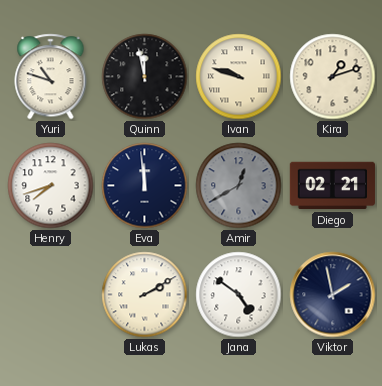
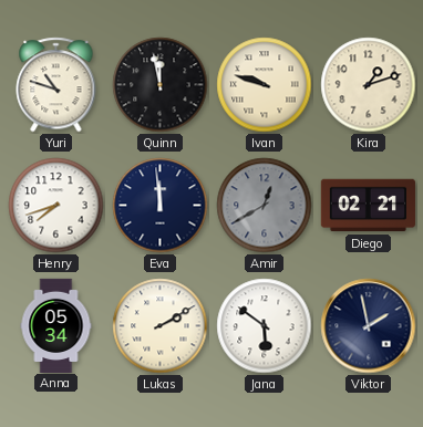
Anna: none -> 05:34 (56, 325)
Jana: 4:51 -> 5:51 (265, 326)
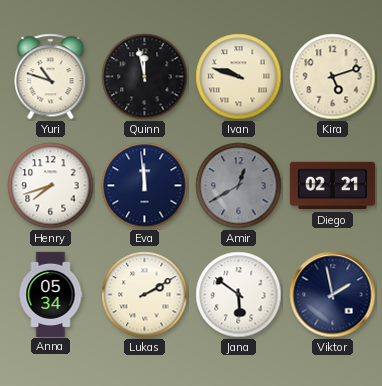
Kira: 1:12 -> 5:12 (333, 77)
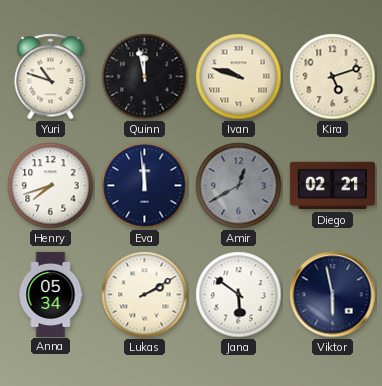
Viktor: 1:58 -> 5:58 (333, 295)
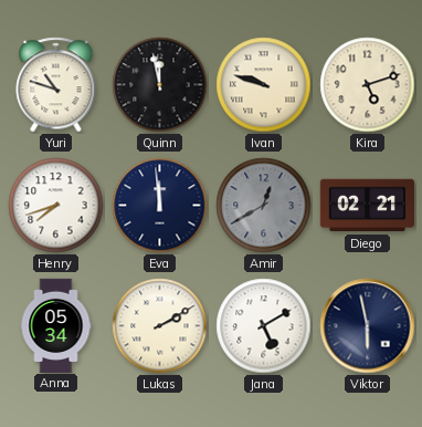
Jana: 5:51 -> 5:10 (264, 326)
